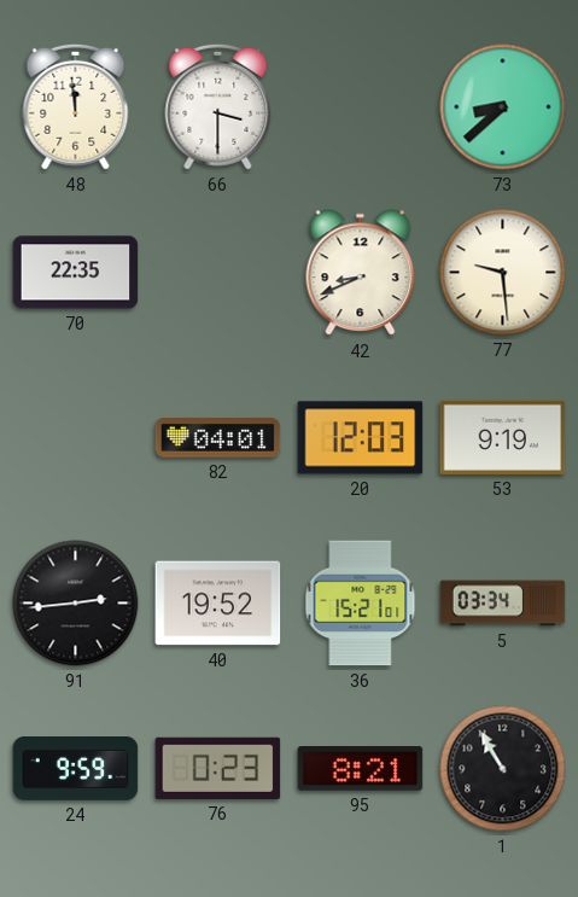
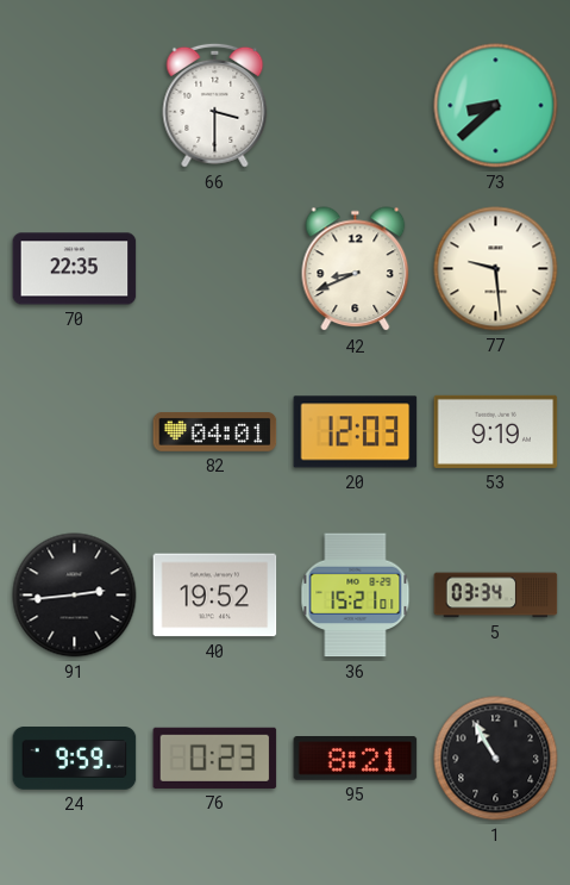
48: 11:59 -> none (76, 106)
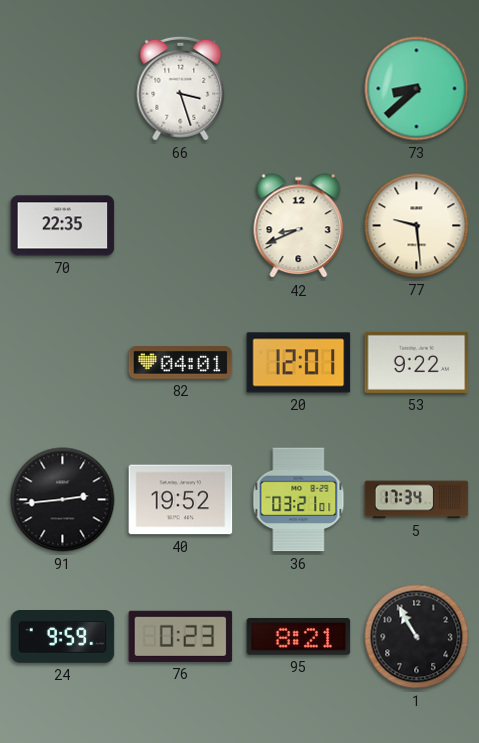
66: 3:30 -> 3:27 (181, 88)
20: 12:03 -> 12:01 (299, 363)
53: 9:19 -> 9:22 (417, 362)
36: 15:21 -> 03:21 (299, 500)
5: 03:34 -> 17:34 (417, 500)
